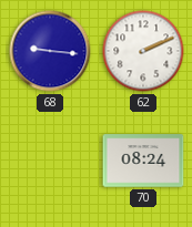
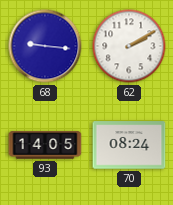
62: 2:11 -> 2:10 (129, 46)
93: none -> 14:05 (45, 145)
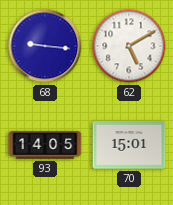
62: 2:10 -> 5:10 (129, 46)
70: 08:24 -> 15:01 (129, 145)
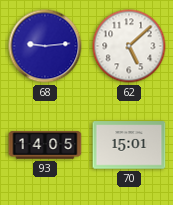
68: 9:16 -> 9:14 (45, 46)
62: 5:10 -> 5:08 (129, 46)
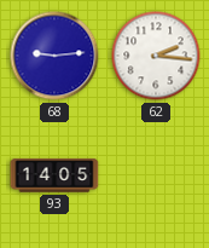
62: 5:08 -> 2:16 (156, 56)
70: 15:01 -> none (129, 145)
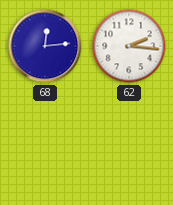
68: 9:14 -> 12:14 (45, 46)
93: 14:05 -> none (54, 175)
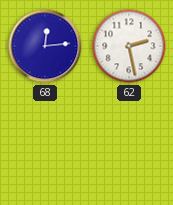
62: 2:16 -> 2:28 (129, 46)
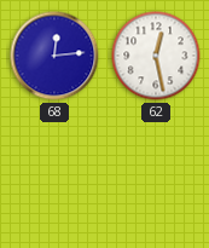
62: 2:28 -> 12:28 (156, 56)
